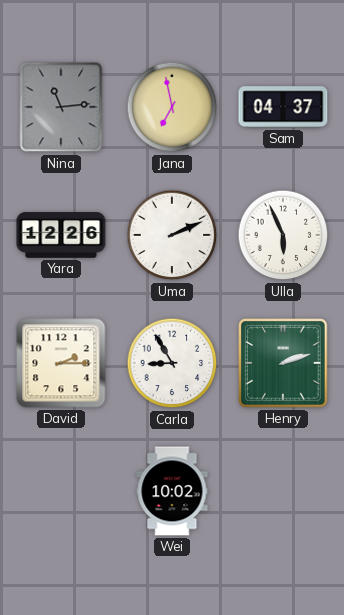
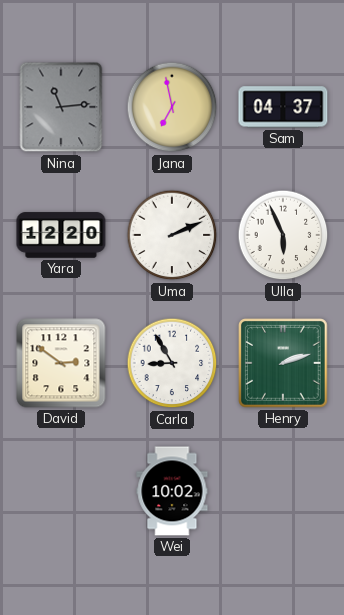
Yara: 12:26 -> 12:20 (61, 235)
David: 2:15 -> 2:51 (61, 363)
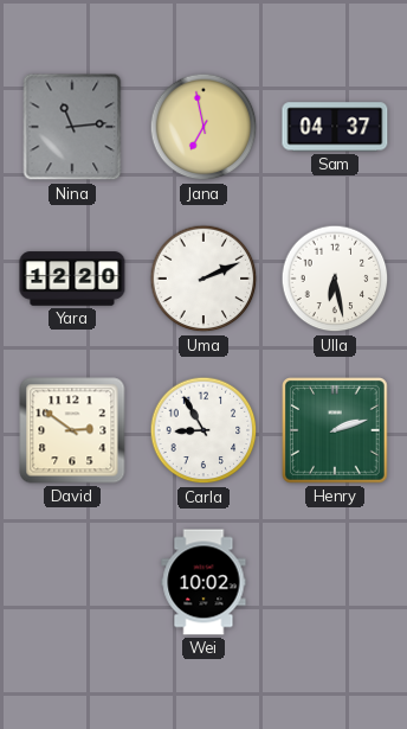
Ulla: 5:56 -> 6:28 (335, 279)
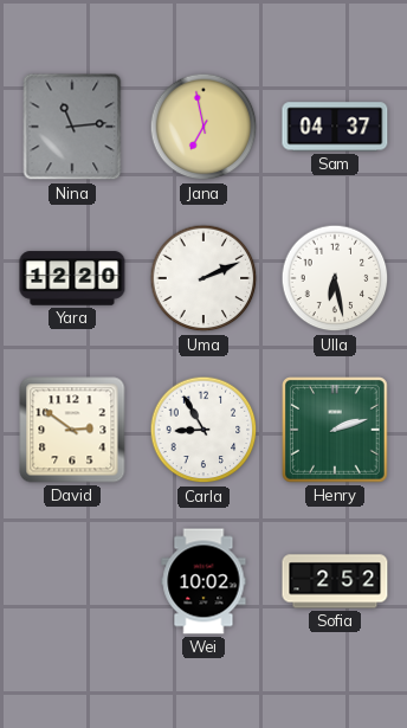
Sofia: none -> 2:52 (335, 581)
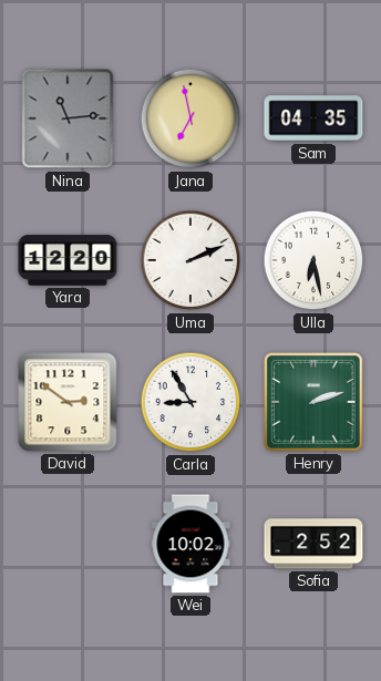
Sam: 04:37 -> 04:35 (313, 118)
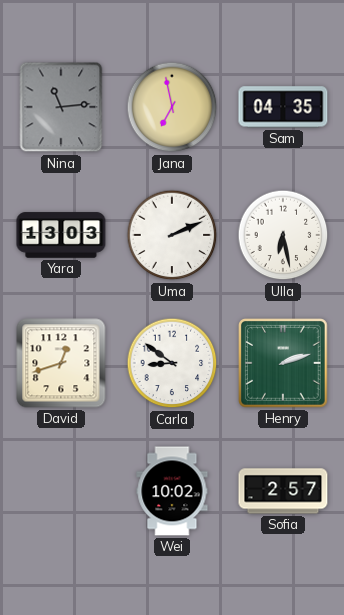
Yara: 12:20 -> 13:03 (61, 235)
David: 2:51 -> 12:42 (61, 363)
Carla: 8:55 -> 8:51 (172, 363)
Sofia: 2:52 -> 2:57 (283, 491)
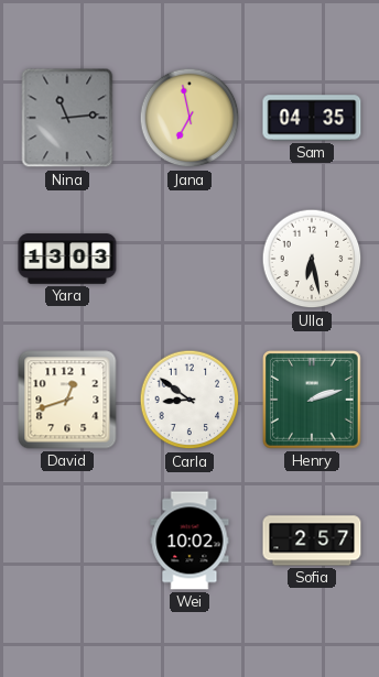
Uma: 2:11 -> none (172, 235)
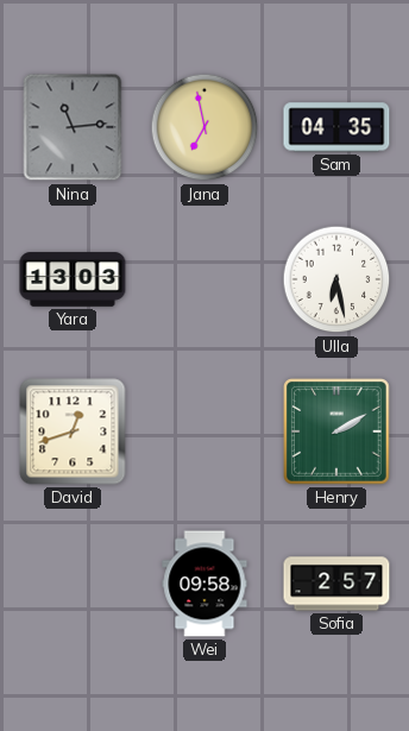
Carla: 8:51 -> none (189, 400)
Henry: 2:12 -> 2:10 (338, 433)
Wei: 10:02 -> 09:58 (204, 584)
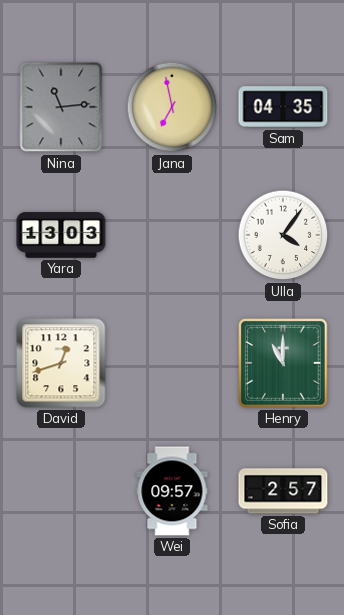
Ulla: 6:28 -> 4:06 (283, 235)
Henry: 2:10 -> 11:00 (284, 364)
Wei: 09:58 -> 09:57 (172, 491)
